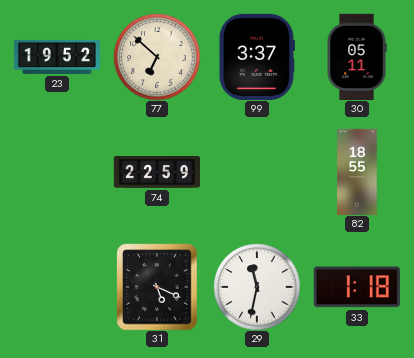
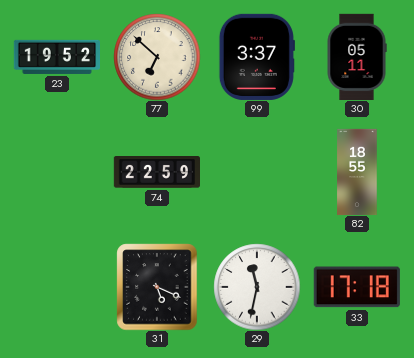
33: 1:18 -> 17:18 (357, 287)
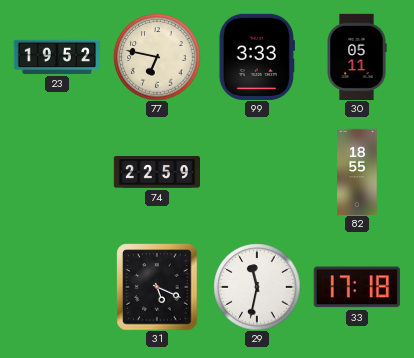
77: 6:52 -> 6:47 (157, 57)
99: 3:37 -> 3:33 (257, 56)
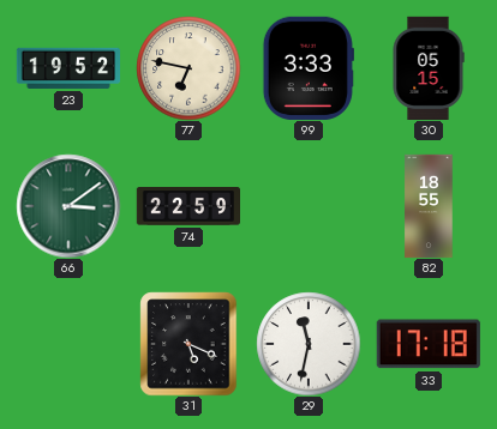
30: 05:11 -> 05:15 (429, 67)
66: none -> 3:09 (68, 206)
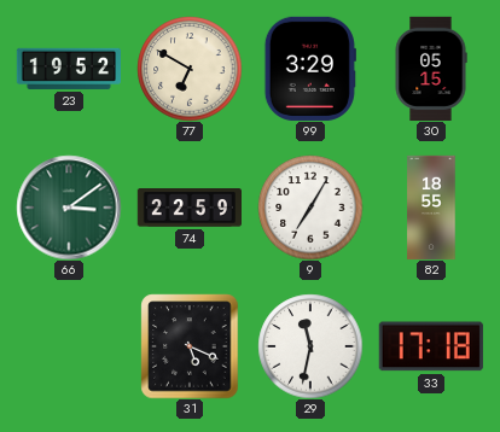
77: 6:47 -> 6:50 (190, 69)
99: 3:33 -> 3:29 (310, 68)
9: none -> 7:05 (310, 208)
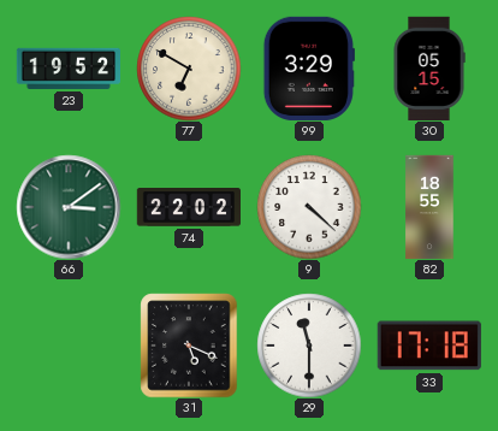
74: 22:59 -> 22:02 (188, 208)
9: 7:05 -> 4:22 (309, 207)
29: 11:32 -> 11:30 (309, 346)
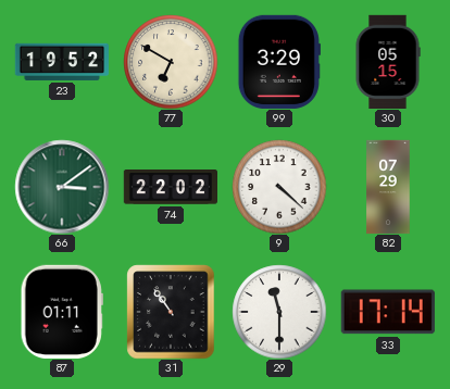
82: 18:55 -> 07:29 (388, 187)
87: none -> 01:11 (62, 312)
31: 5:19 -> 10:54 (171, 312)
33: 17:18 -> 17:14 (388, 312)
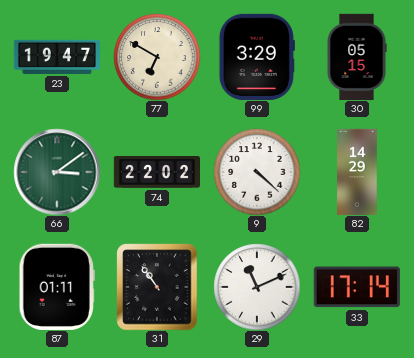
23: 19:52 -> 19:47 (56, 57)
82: 07:29 -> 14:29 (357, 172)
29: 11:30 -> 11:11 (257, 287)
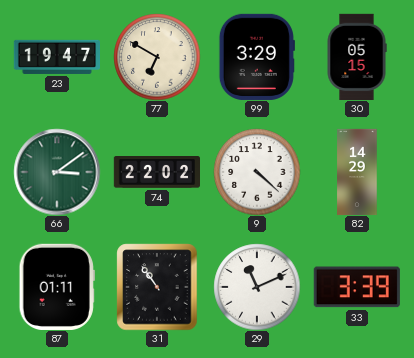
33: 17:14 -> 3:39 (357, 287)
